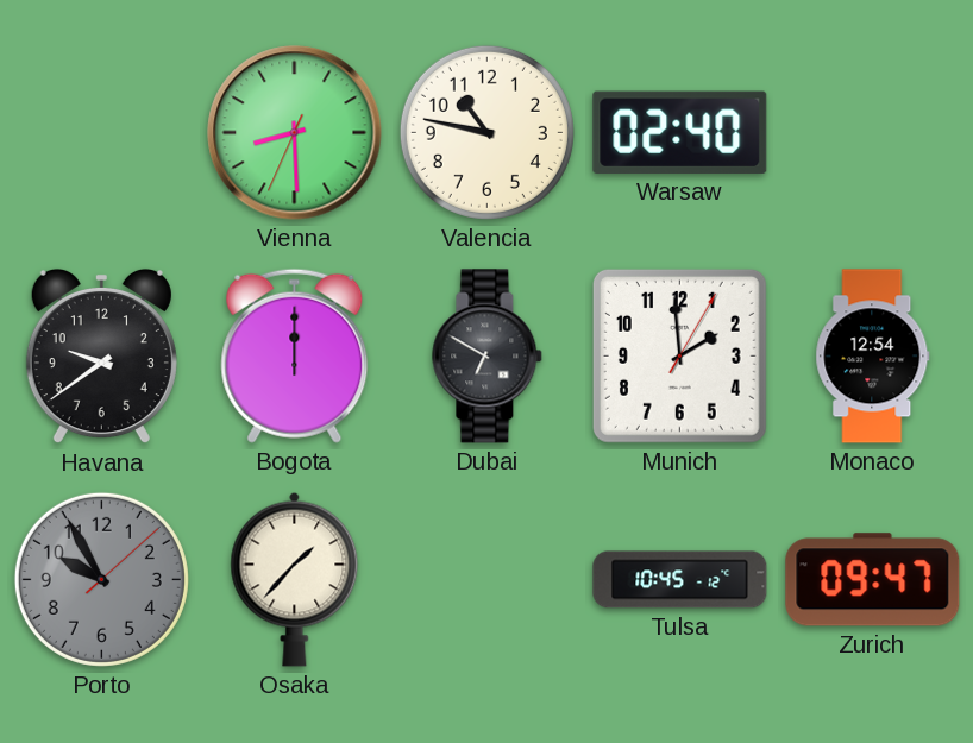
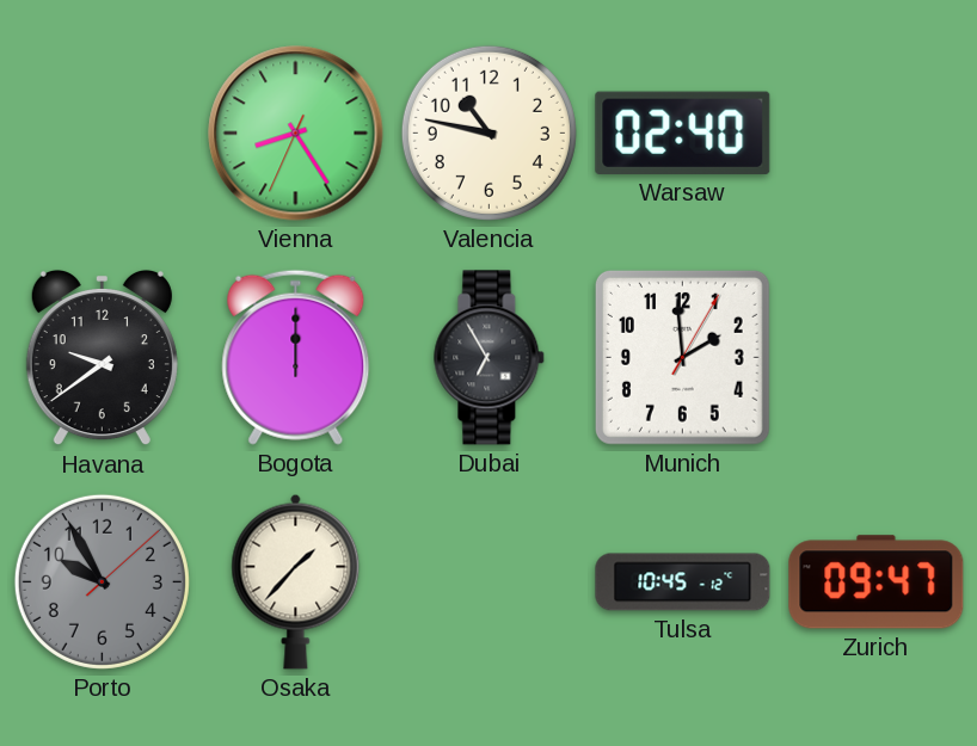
Vienna: 8:29 -> 8:24 (296, 134)
Dubai: 6:50 -> 6:55 (490, 358)
Monaco: 12:54 -> none (873, 357)
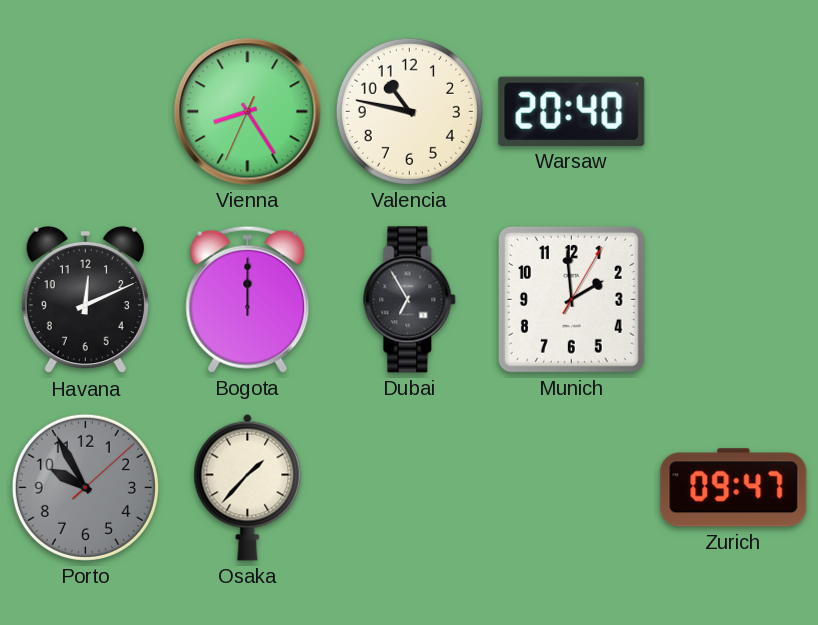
Warsaw: 02:40 -> 20:40 (572, 111)
Havana: 9:39 -> 12:11 (85, 300)
Tulsa: 10:45 -> none (683, 582)
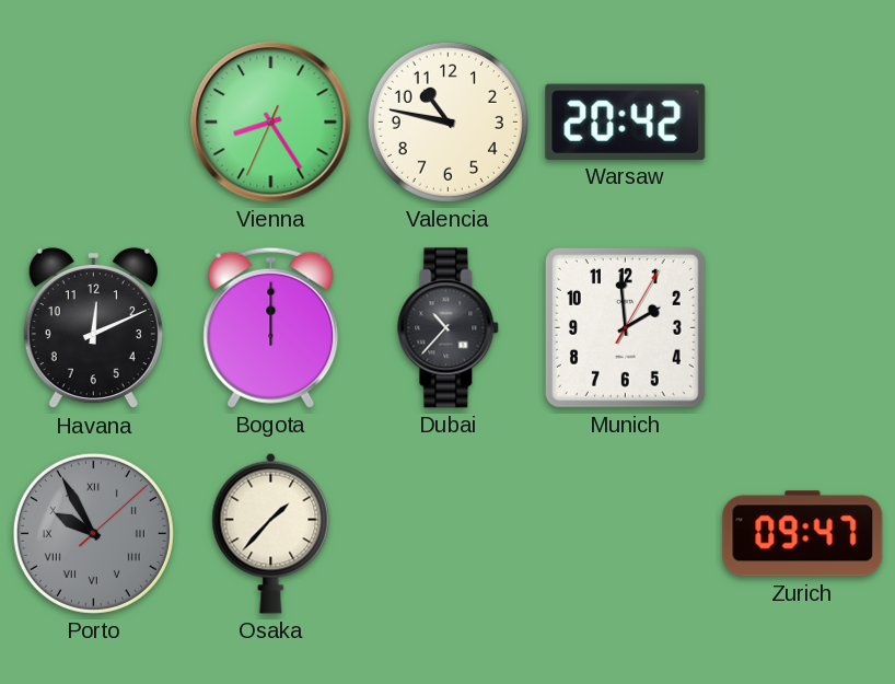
Warsaw: 20:40 -> 20:42 (626, 121)
Dubai: 6:55 -> 10:37 (449, 328)
Porto numerals: Arabic -> Roman (93, 533)
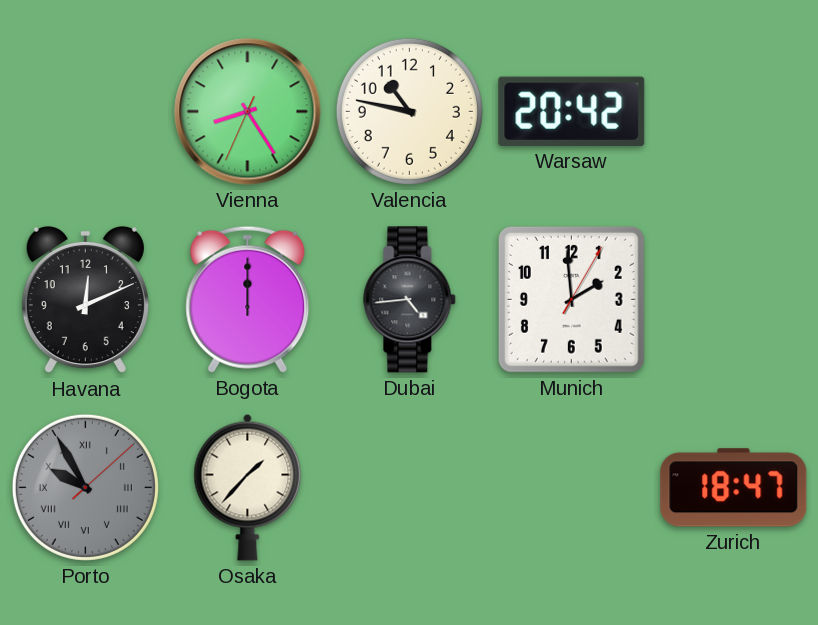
Dubai: 10:37 -> 4:44 (410, 300)
Zurich: 09:47 -> 18:47 (734, 488)
